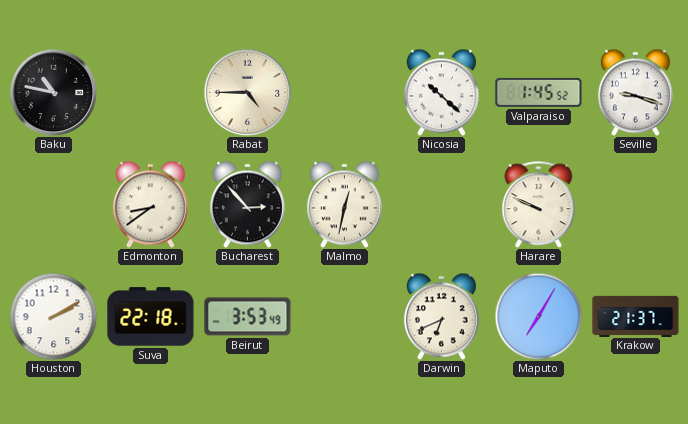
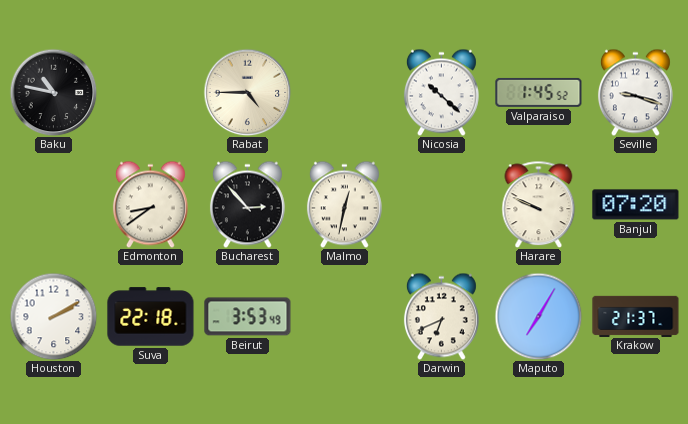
Banjul: none -> 07:20 (636, 205)
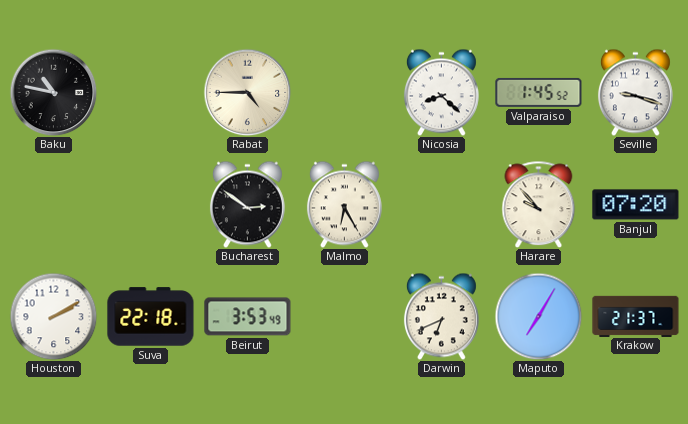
Nicosia: 10:22 -> 8:22 (441, 92)
Edmonton: 8:39 -> none (150, 204)
Bucharest: 2:53 -> 2:51 (247, 204)
Malmo: 12:32 -> 6:25 (344, 204)
Harare: 9:49 -> 9:53 (539, 204)
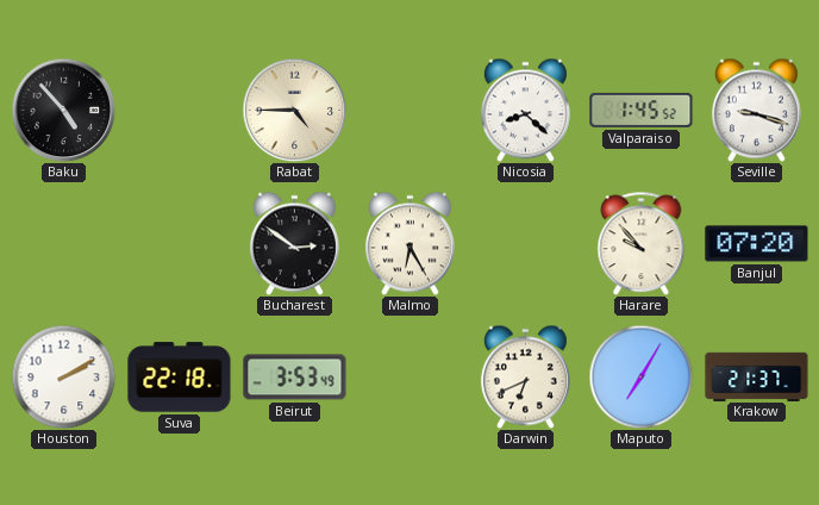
Baku: 10:47 -> 4:53 (63, 110)
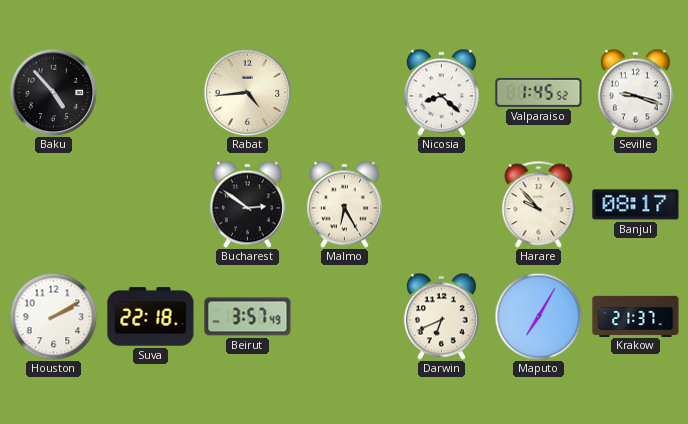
Rabat: 4:45 -> 4:44 (247, 92)
Banjul: 07:20 -> 08:17 (636, 205)
Beirut: 3:53 -> 3:57 (248, 317)
